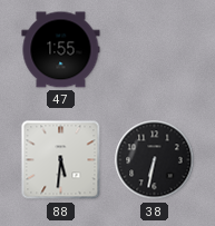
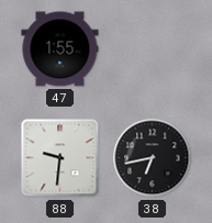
88: 5:31 -> 9:31 (60, 158)
38: 6:32 -> 6:43 (153, 158)
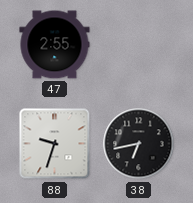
47: 1:55 -> 2:55 (55, 45)
88: 9:31 -> 9:33 (55, 144)
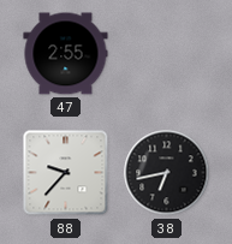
88: 9:33 -> 9:37 (66, 173)
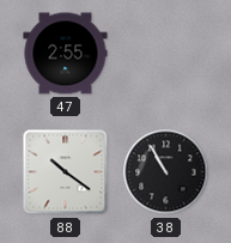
88: 9:37 -> 10:21 (66, 172)
38: 6:43 -> 10:55 (166, 172)
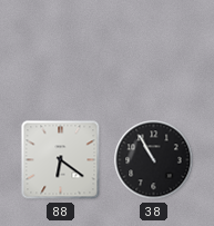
47: 2:55 -> none (66, 54)
88: 10:21 -> 6:21 (61, 160)
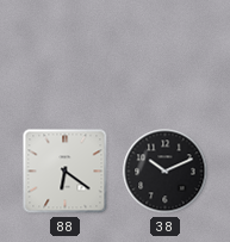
38: 10:55 -> 10:11 (166, 172)
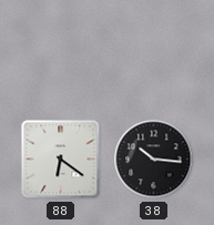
38: 10:11 -> 10:16 (154, 160)
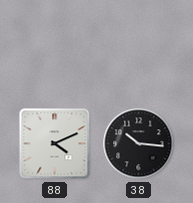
88: 6:21 -> 4:11 (55, 144)
